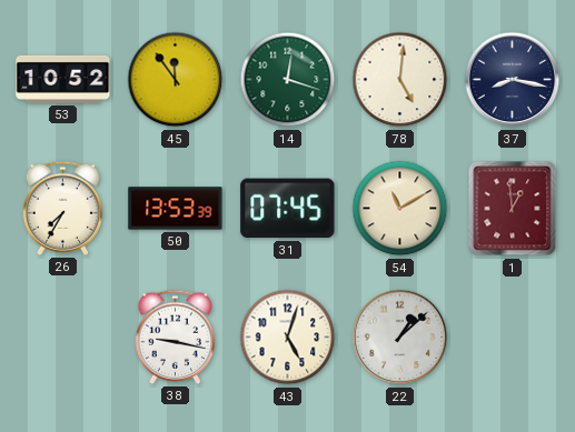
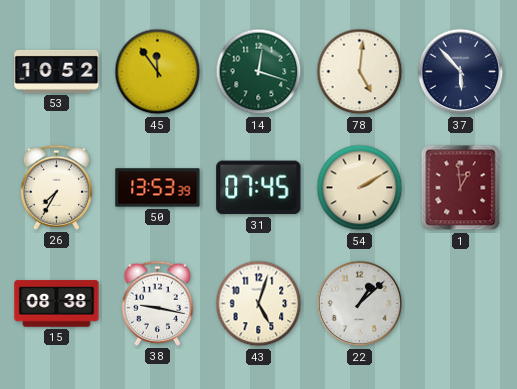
37: 8:17 -> 5:53 (461, 72)
54: 11:10 -> 2:10 (360, 188)
15: none -> 08:38 (57, 304)
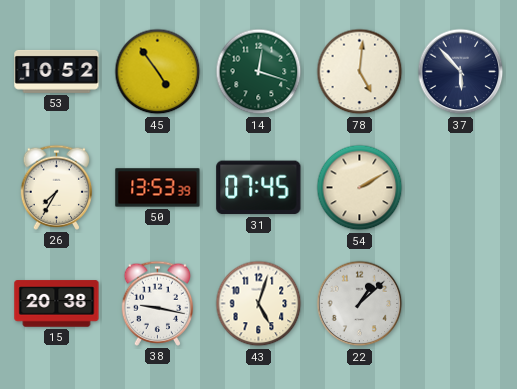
45: 11:54 -> 4:54 (158, 72)
1: 12:59 -> none (461, 188)
15: 08:38 -> 20:38 (57, 304)
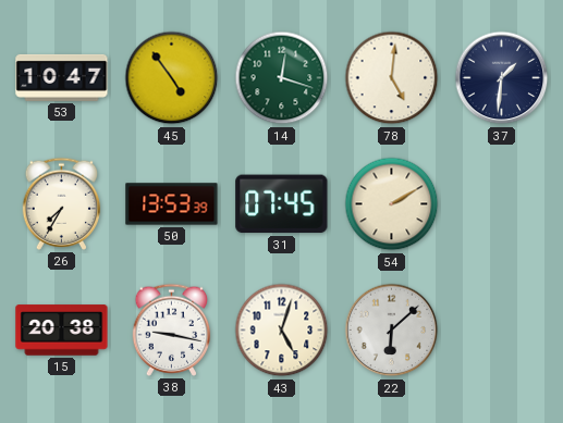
53: 10:52 -> 10:47 (62, 77)
37: 5:53 -> 1:31 (502, 78)
22: 1:08 -> 6:08 (392, 331)
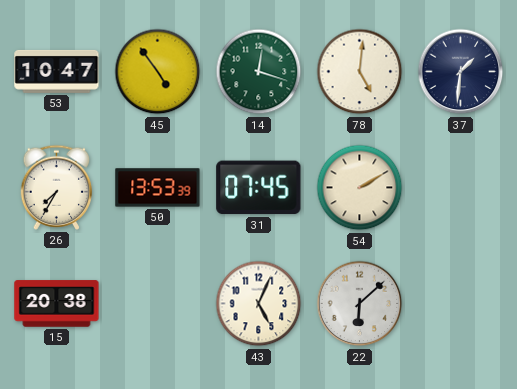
38: 9:17 -> none (172, 329)
43: 5:03 -> 5:04 (259, 304)
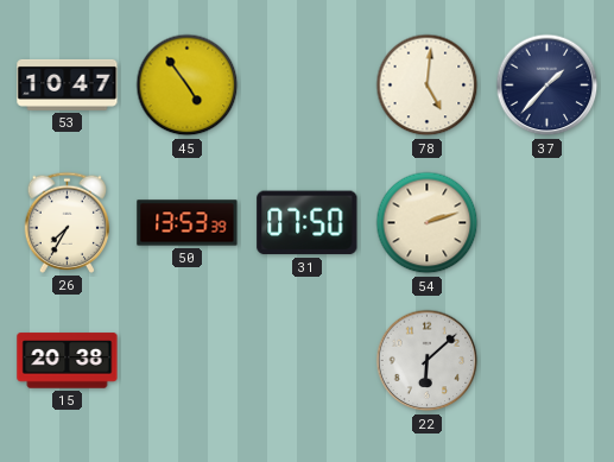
14: 12:18 -> none (259, 72)
37: 1:31 -> 1:37 (547, 86)
31: 07:45 -> 07:50 (308, 223)
54: 2:10 -> 2:12 (428, 223)
43: 5:04 -> none (259, 304)
